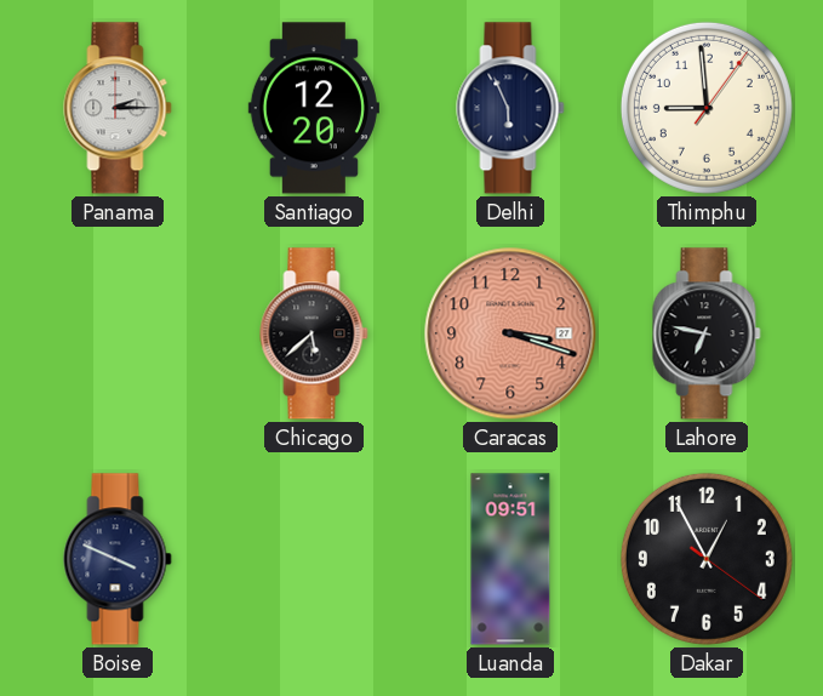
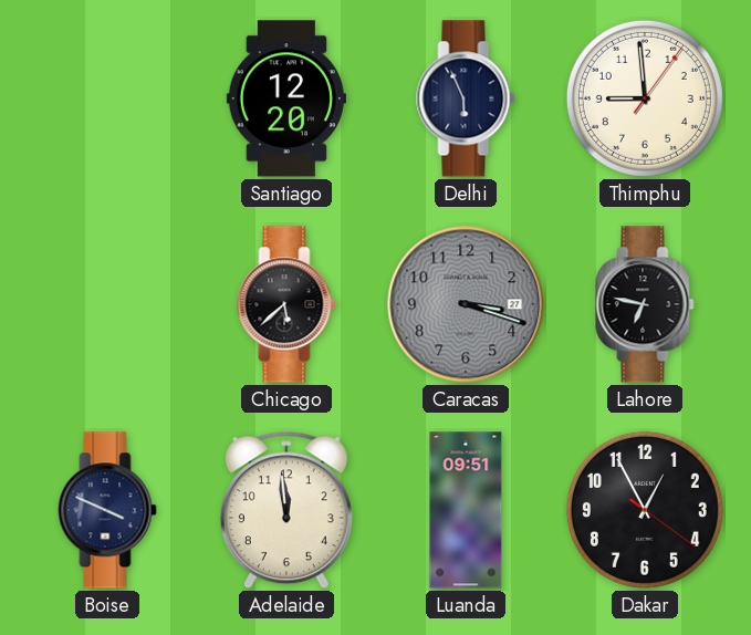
Panama: 2:15 -> none (118, 108)
Caracas dial: salmon -> grey (466, 304)
Adelaide: none -> 11:59 (286, 510)
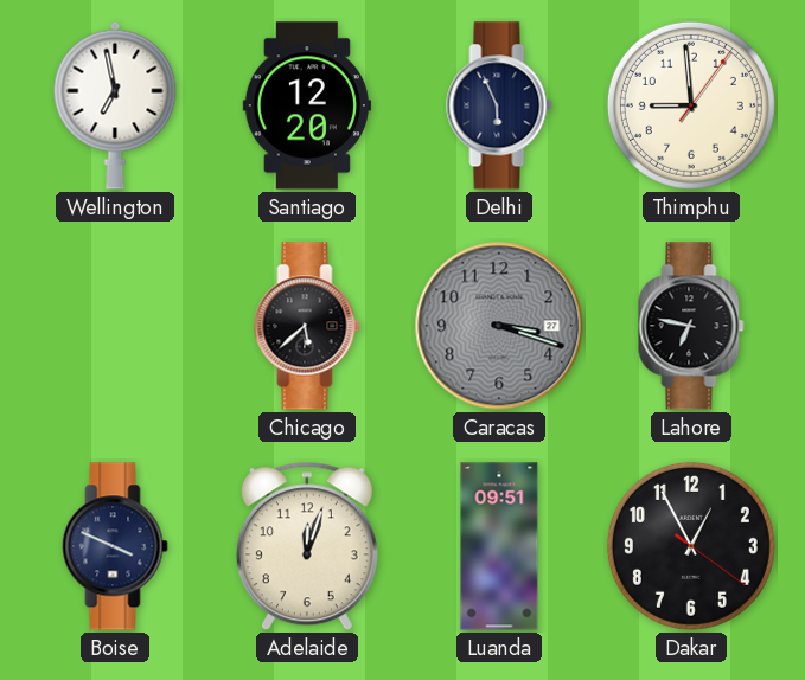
Wellington: none -> 6:58 (115, 105)
Adelaide: 11:59 -> 12:03 (307, 546)
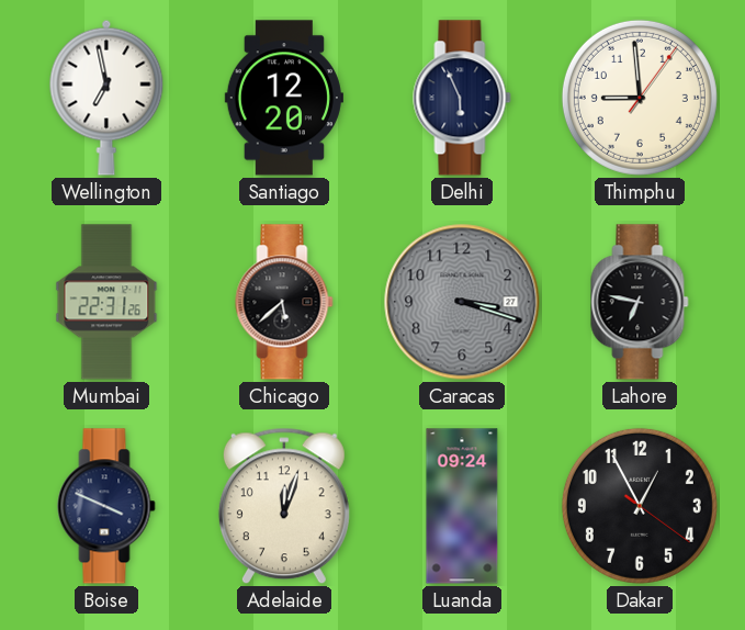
Mumbai: none -> 22:31 (106, 302)
Luanda: 09:51 -> 09:24 (462, 506)
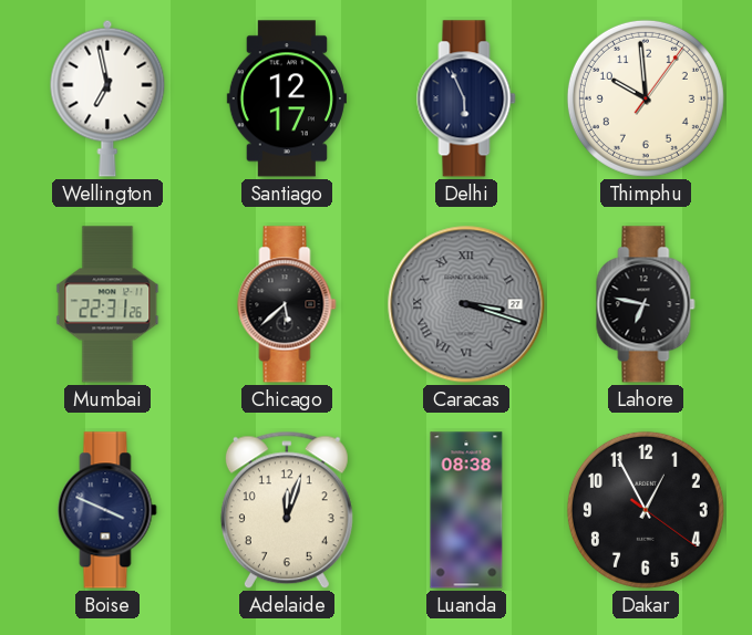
Santiago: 12:20 -> 12:17 (287, 98)
Thimphu: 8:59 -> 9:59 (646, 98)
Caracas numerals: Arabic -> Roman (466, 304)
Luanda: 09:24 -> 08:38 (466, 510)
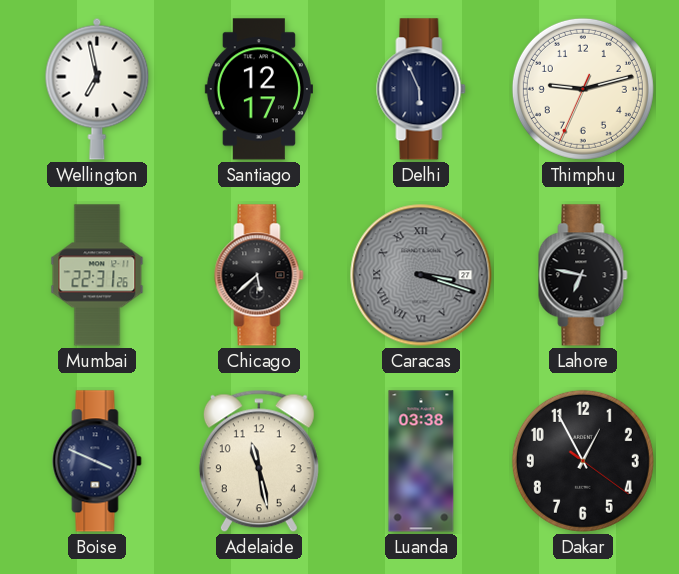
Thimphu: 9:59 -> 9:12 (583, 89)
Adelaide: 12:03 -> 11:28 (259, 461)
Luanda: 08:38 -> 03:38 (421, 461)
